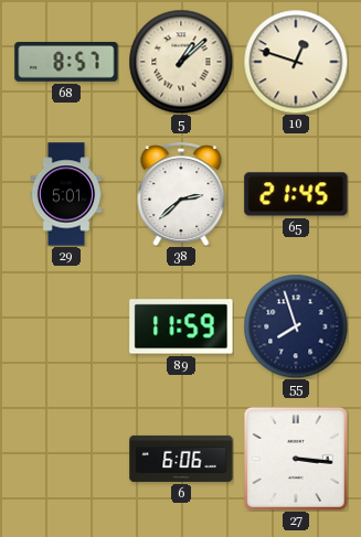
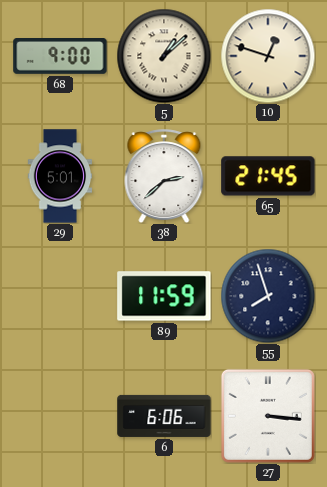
68: 8:57 -> 9:00 (60, 57)
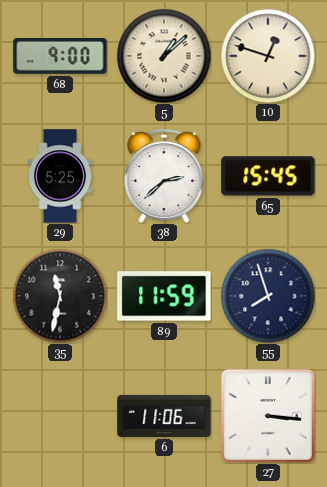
29: 5:01 -> 5:25 (60, 176)
65: 21:45 -> 15:45 (268, 176)
35: none -> 11:32 (60, 296)
6: 6:06 -> 11:06 (164, 416)
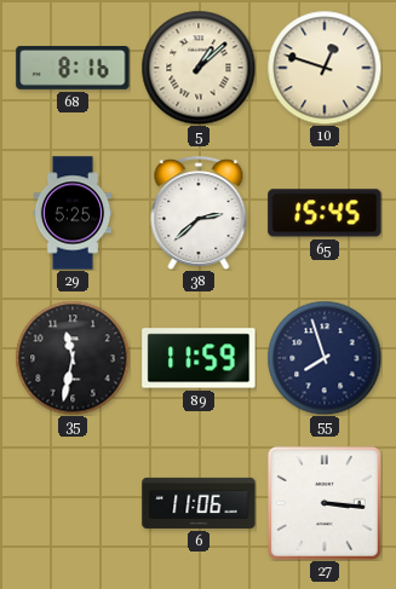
68: 9:00 -> 8:16 (73, 69)
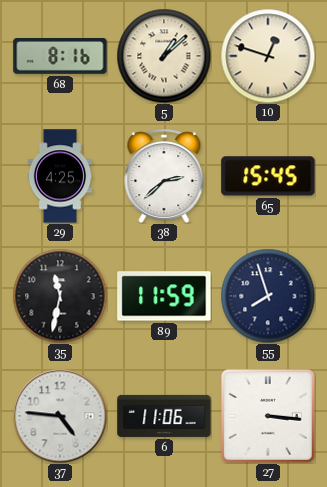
29: 5:25 -> 4:25 (60, 176)
37: none -> 4:46 (60, 416)
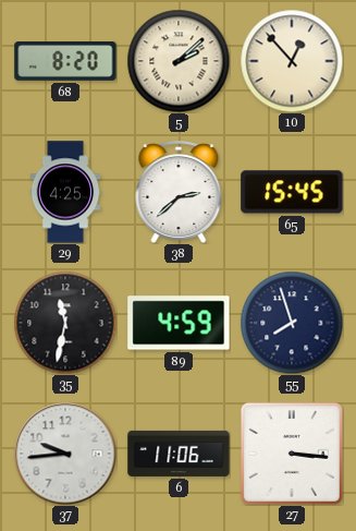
68: 8:16 -> 8:20 (65, 62)
5: 1:08 -> 2:08 (179, 61)
10: 12:48 -> 12:53 (292, 61)
89: 11:59 -> 4:59 (179, 323)
37: 4:46 -> 9:44 (65, 454)
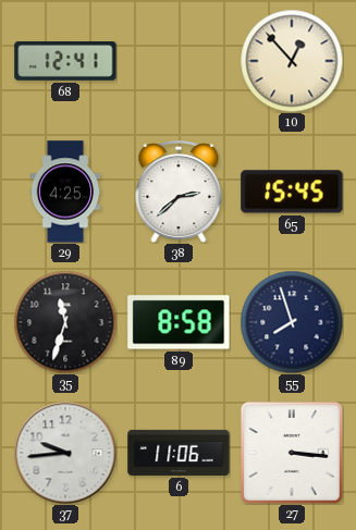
68: 8:20 -> 12:41 (65, 62)
5: 2:08 -> none (179, 61)
35: 11:32 -> 11:33 (65, 322)
89: 4:59 -> 8:58 (179, 322)
